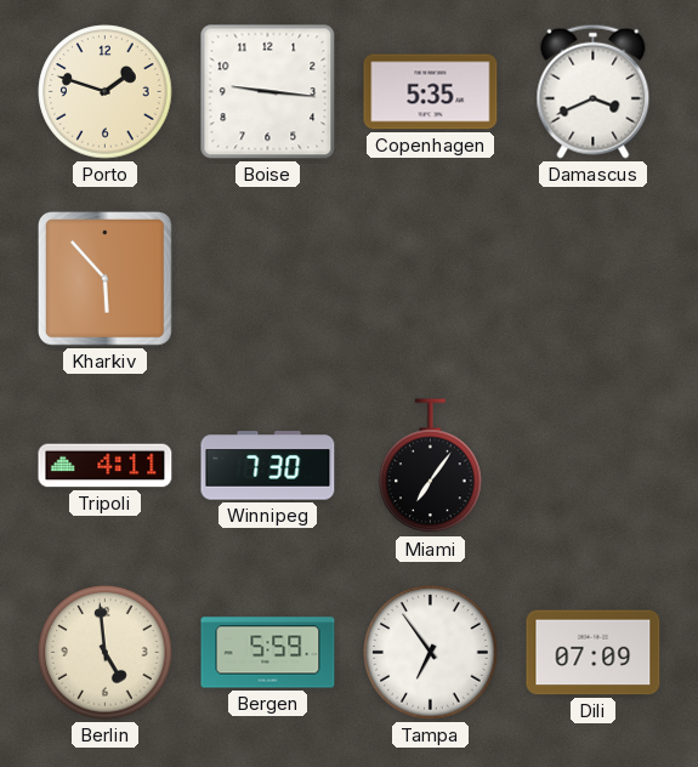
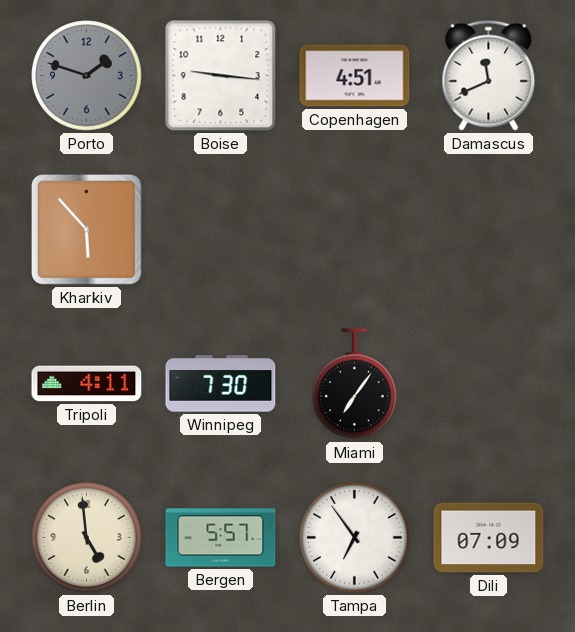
Porto dial: cream -> grey (87, 76)
Copenhagen: 5:35 -> 4:51 (355, 76)
Damascus: 3:41 -> 11:41 (489, 75)
Bergen: 5:59 -> 5:57 (221, 538)
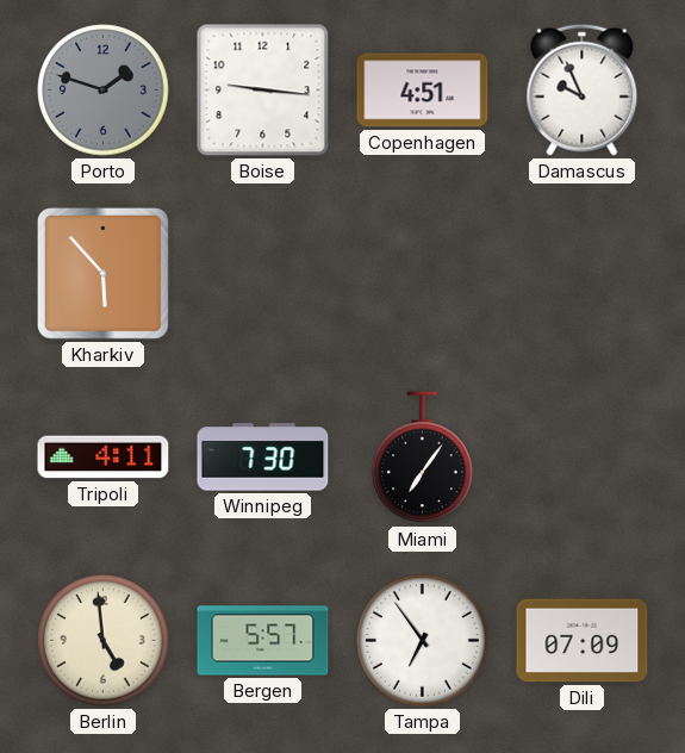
Damascus: 11:41 -> 9:56 (583, 89)
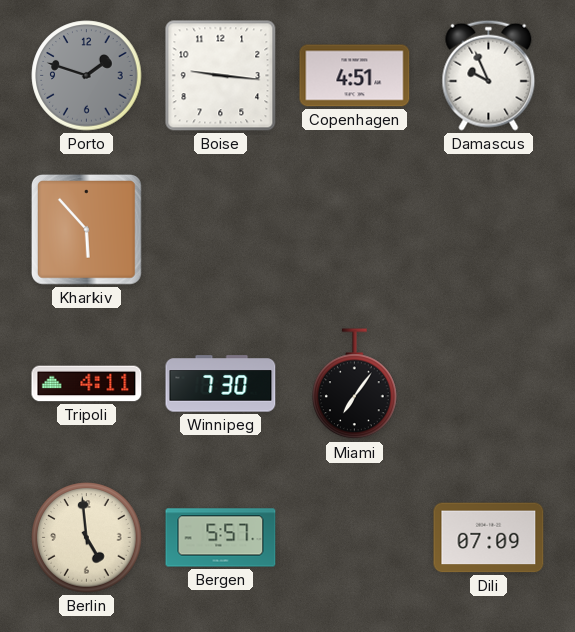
Tampa: 6:54 -> none (423, 641)
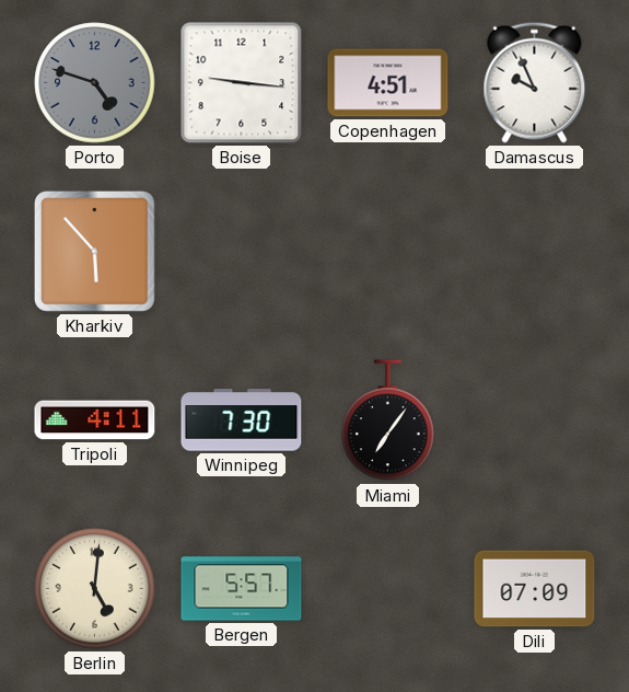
Porto: 1:48 -> 4:48 (95, 83)
Berlin: 4:59 -> 5:01 (95, 589)
